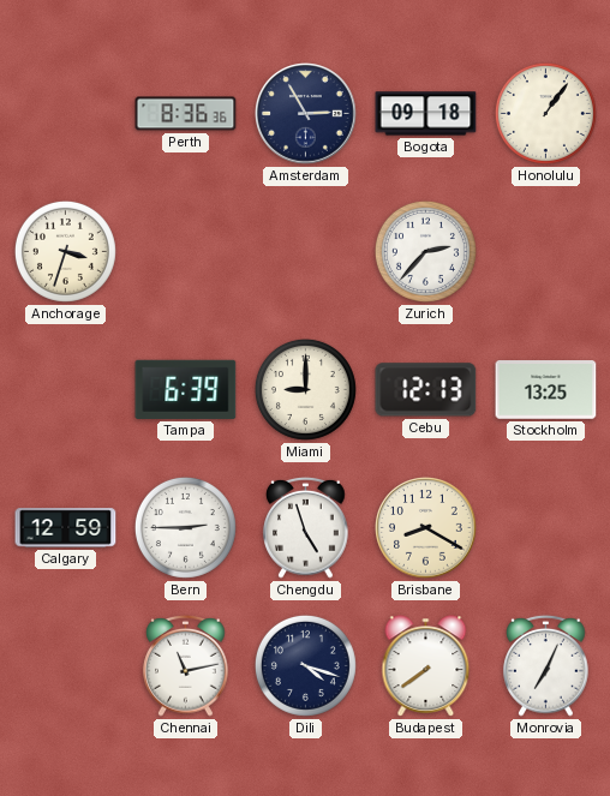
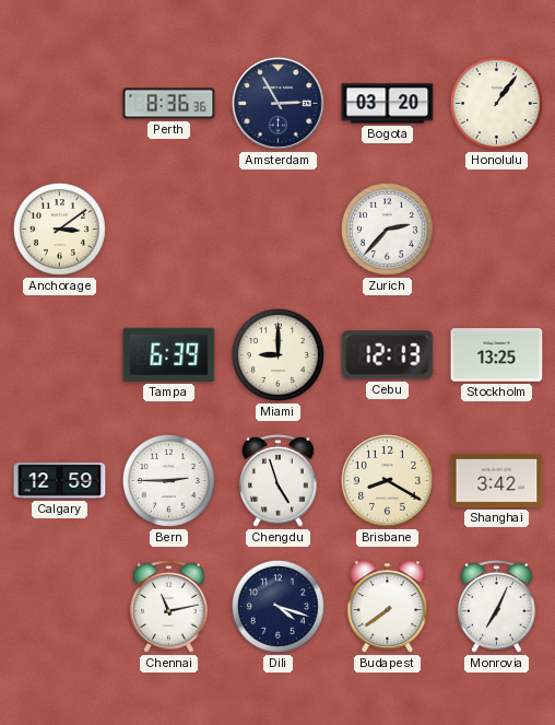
Bogota: 09:18 -> 03:20 (388, 104)
Anchorage: 3:33 -> 3:09 (59, 229)
Shanghai: none -> 3:42 (497, 480)
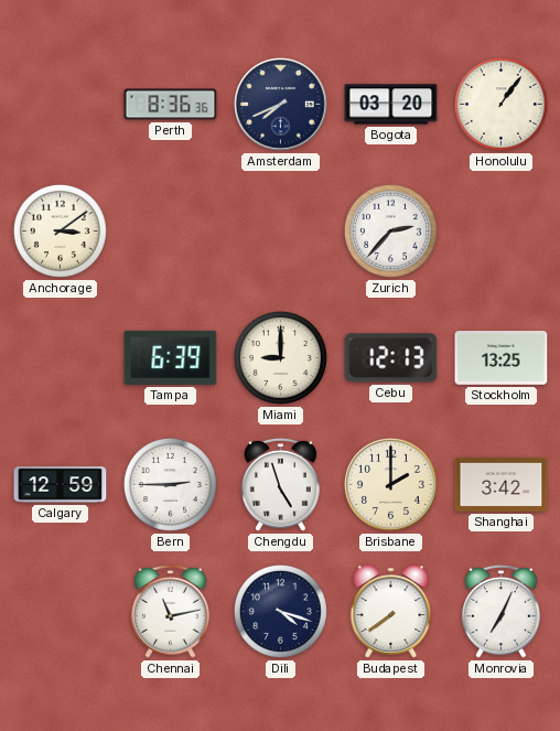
Amsterdam: 2:55 -> 7:41 (281, 105)
Brisbane: 8:20 -> 2:00 (391, 485)
